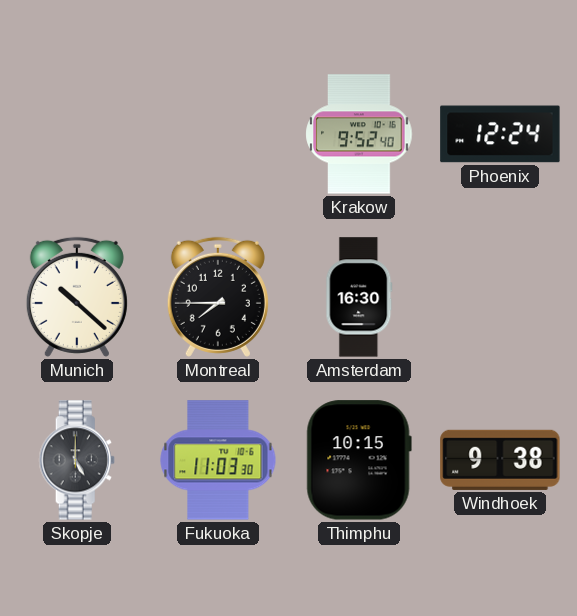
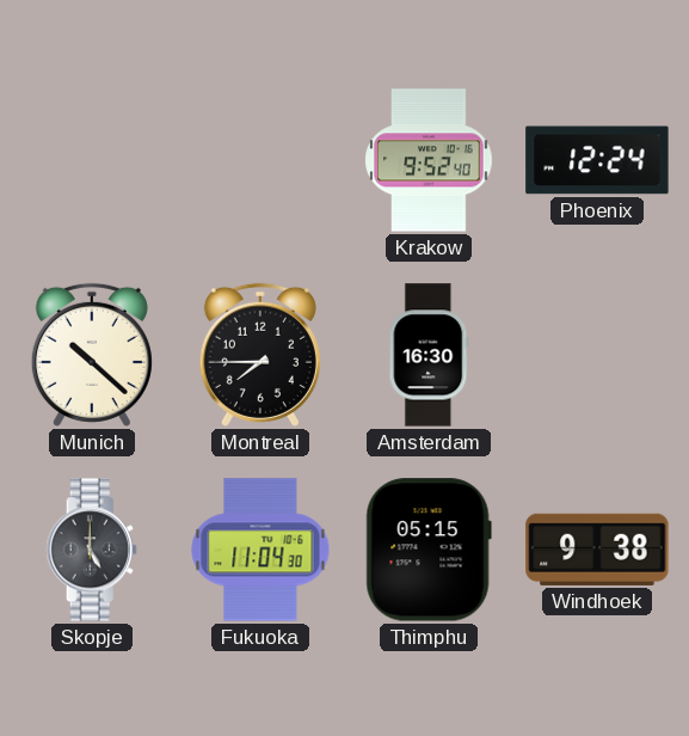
Fukuoka: 11:03 -> 11:04 (260, 550)
Thimphu: 10:15 -> 05:15 (429, 550)
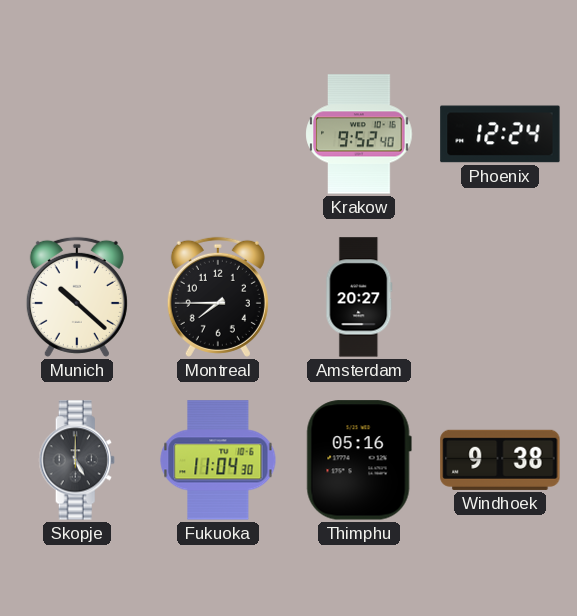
Amsterdam: 16:30 -> 20:27 (359, 297)
Thimphu: 05:15 -> 05:16 (359, 460)
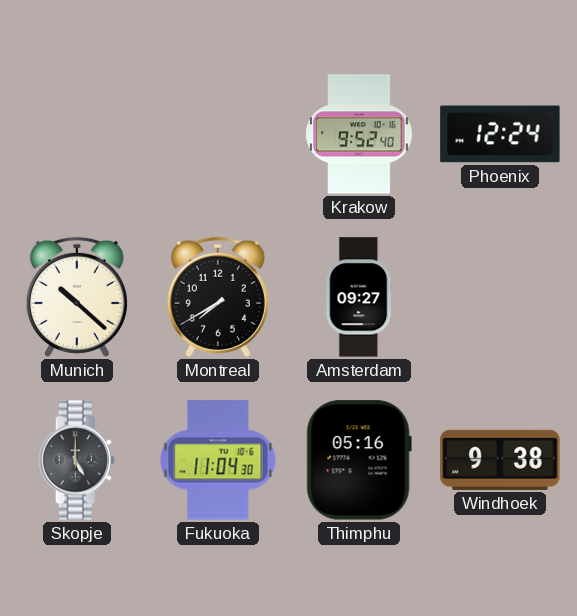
Montreal: 7:45 -> 7:40 (218, 297)
Amsterdam: 20:27 -> 09:27 (359, 297)
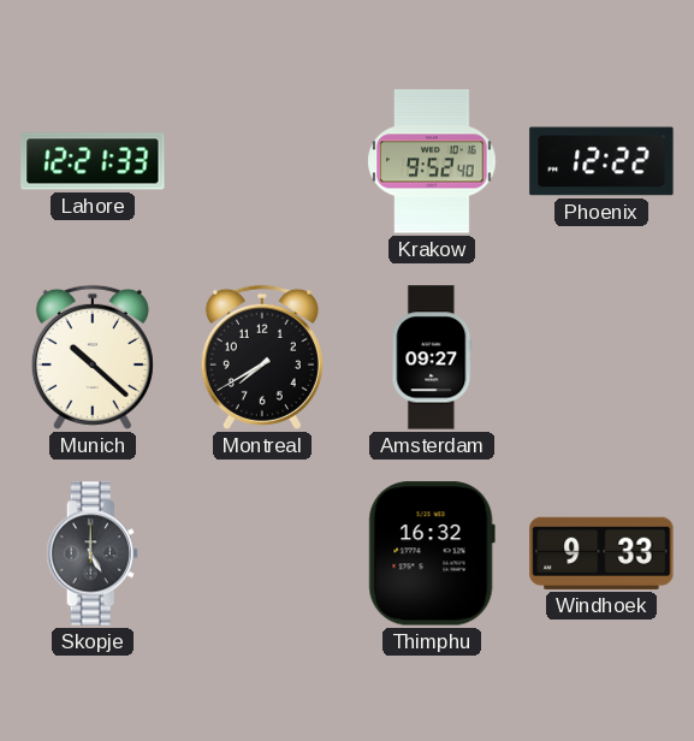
Lahore: none -> 12:21 (93, 161)
Phoenix: 12:24 -> 12:22 (601, 161)
Fukuoka: 11:04 -> none (218, 460)
Thimphu: 05:16 -> 16:32 (432, 553)
Windhoek: 9:38 -> 9:33 (601, 553)
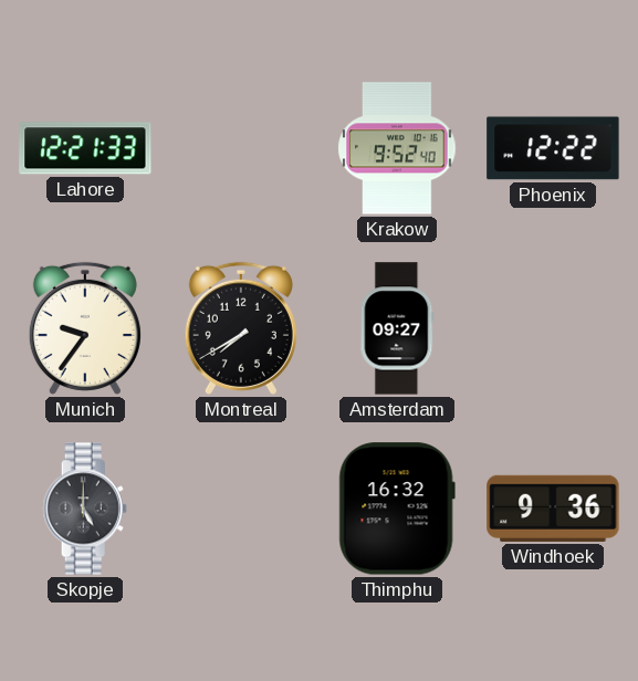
Munich: 10:22 -> 9:36 (85, 328)
Windhoek: 9:33 -> 9:36 (553, 509)
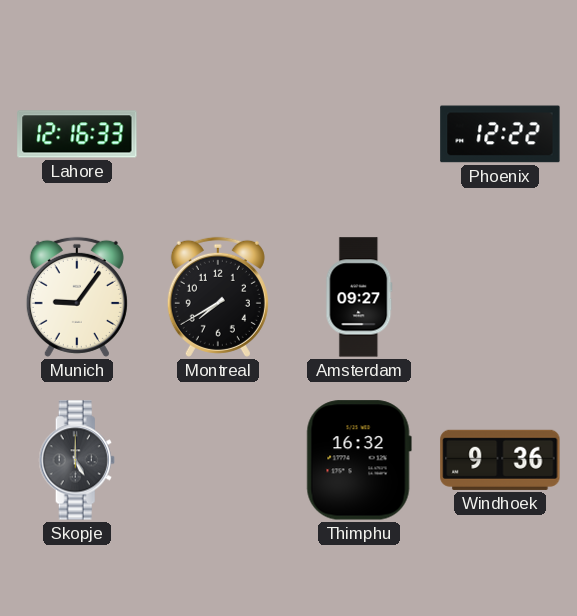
Lahore: 12:21 -> 12:16 (77, 134)
Krakow: 9:52 -> none (397, 148)
Munich: 9:36 -> 9:06 (77, 297)
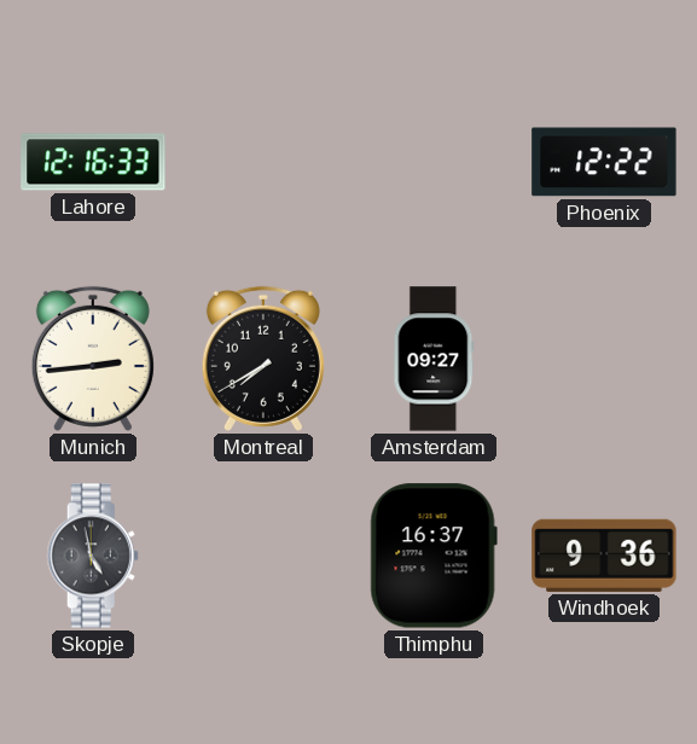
Munich: 9:06 -> 2:44 (93, 359)
Skopje: 5:00 -> 4:58 (93, 556)
Thimphu: 16:32 -> 16:37 (434, 556)
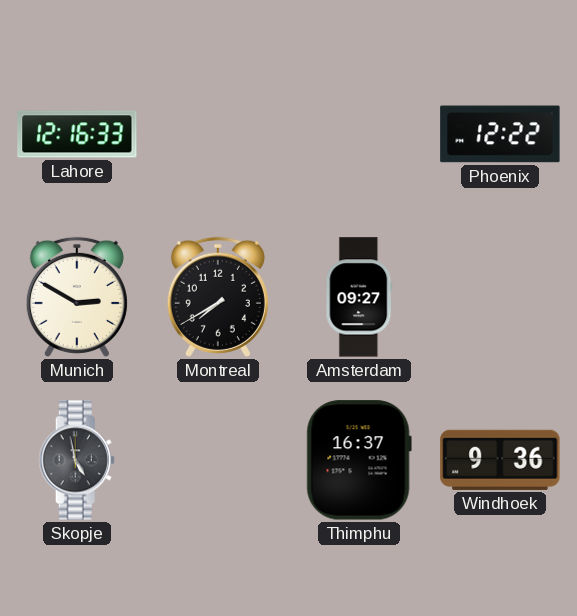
Munich: 2:44 -> 2:50 (77, 297)
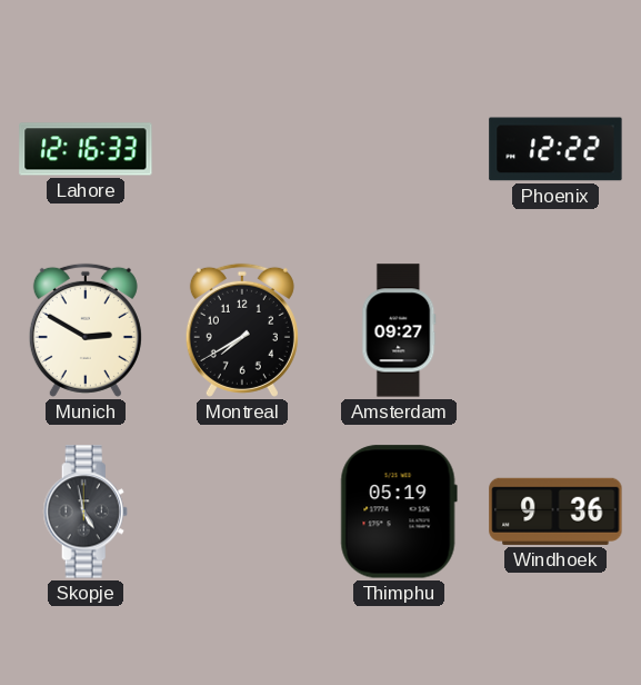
Thimphu: 16:37 -> 05:19 (399, 512)
